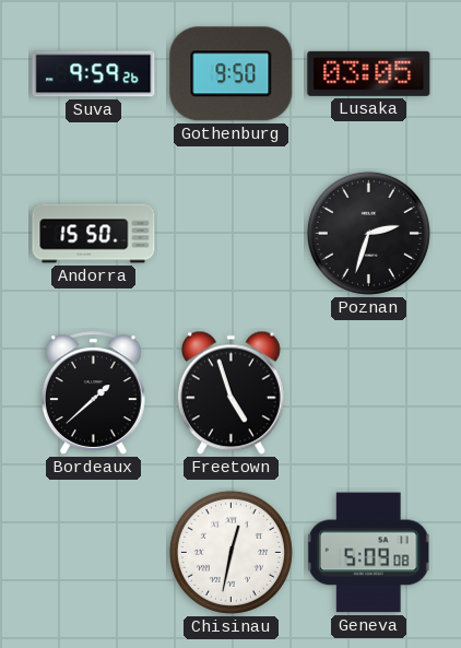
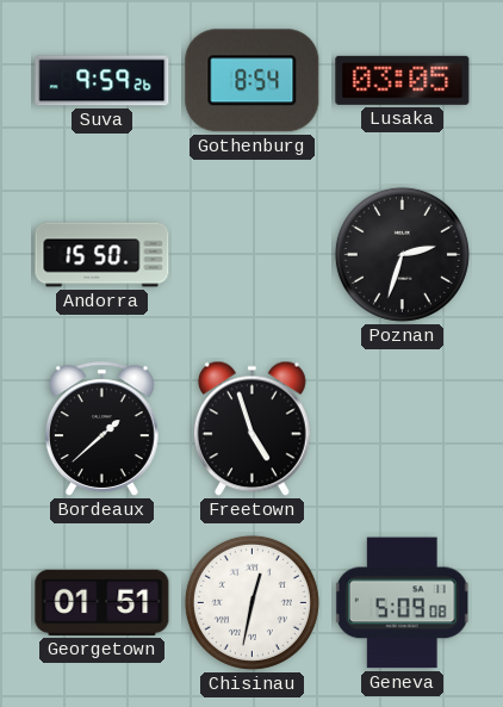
Gothenburg: 9:50 -> 8:54 (253, 81)
Georgetown: none -> 01:51 (103, 602)
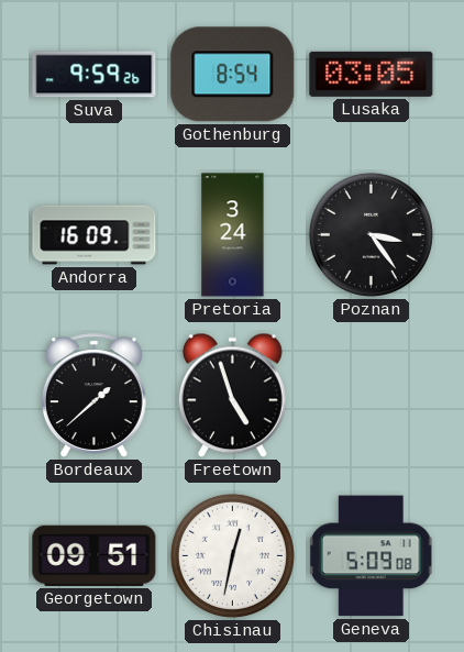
Andorra: 15:50 -> 16:09 (95, 235)
Pretoria: none -> 3:24 (233, 235)
Poznan: 2:33 -> 3:24 (371, 234)
Georgetown: 01:51 -> 09:51 (95, 555)
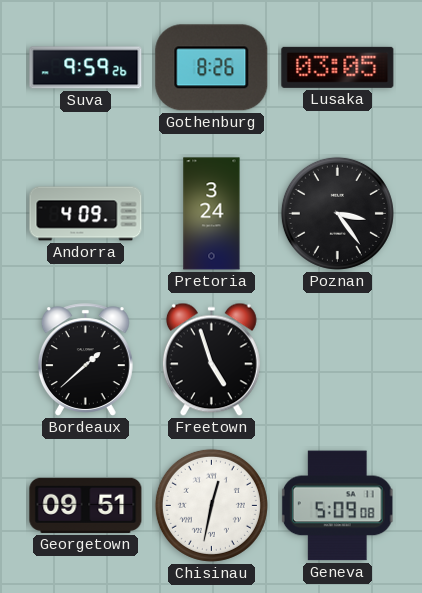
Gothenburg: 8:54 -> 8:26 (212, 68)
Andorra: 16:09 -> 4:09 (86, 214)
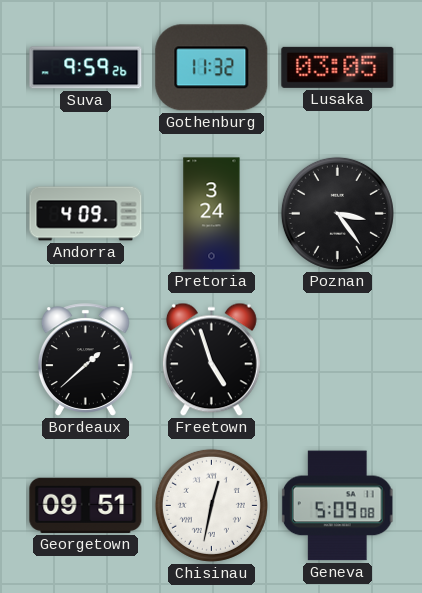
Gothenburg: 8:26 -> 11:32 (212, 68)
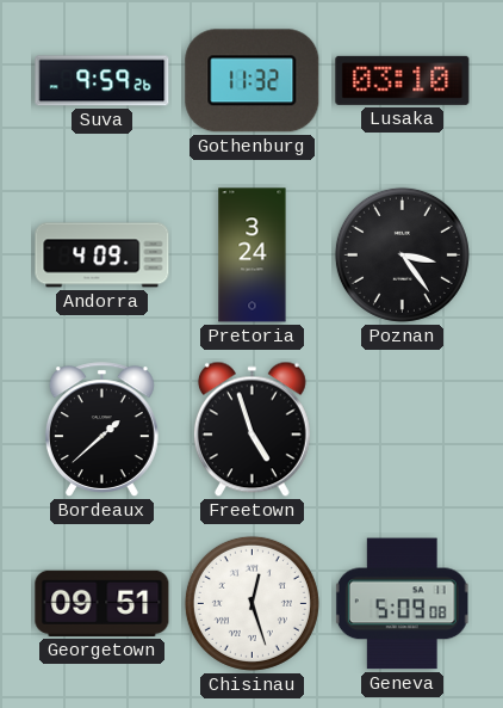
Lusaka: 03:05 -> 03:10 (403, 80)
Chisinau: 12:32 -> 12:27 (251, 603)
